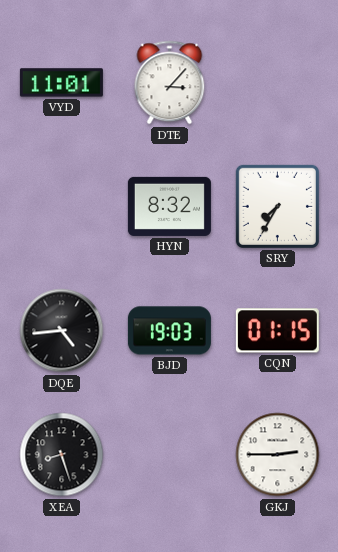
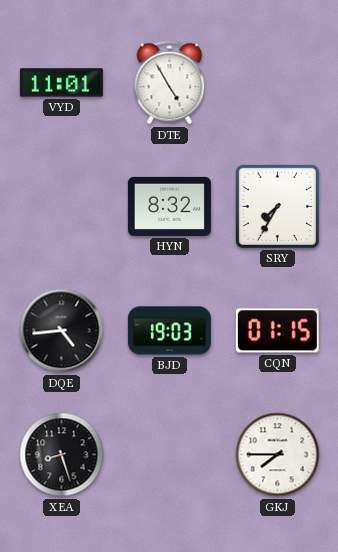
DTE: 3:07 -> 4:55 (170, 83)
GKJ: 2:45 -> 7:45 (278, 455)
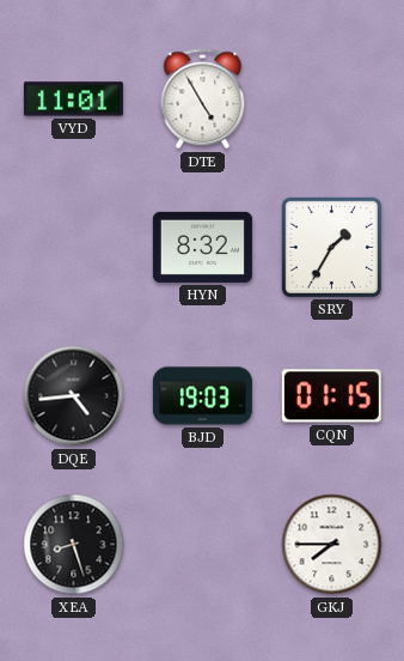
SRY: 7:35 -> 1:35 (331, 247)
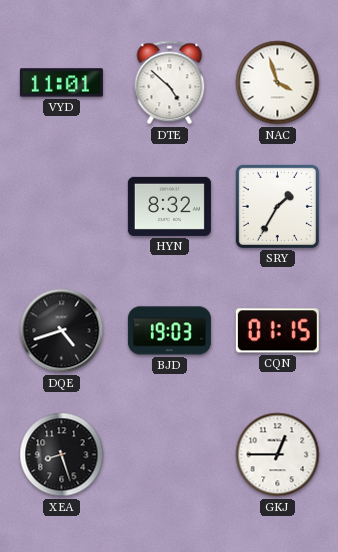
DTE: 4:55 -> 4:52 (170, 83)
NAC: none -> 3:57 (278, 83)
DQE: 4:44 -> 4:42 (62, 331)
GKJ: 7:45 -> 12:45 (278, 455)
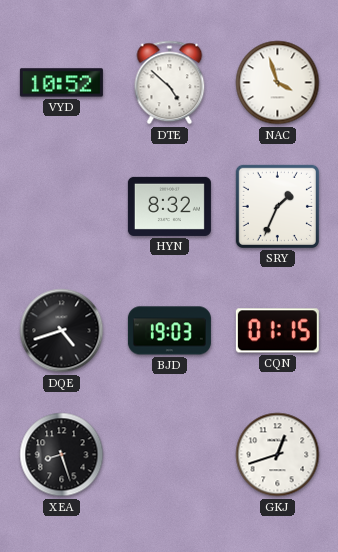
VYD: 11:01 -> 10:52 (61, 83)
SRY: 1:35 -> 1:34 (277, 206)
GKJ: 12:45 -> 12:42 (278, 455)
